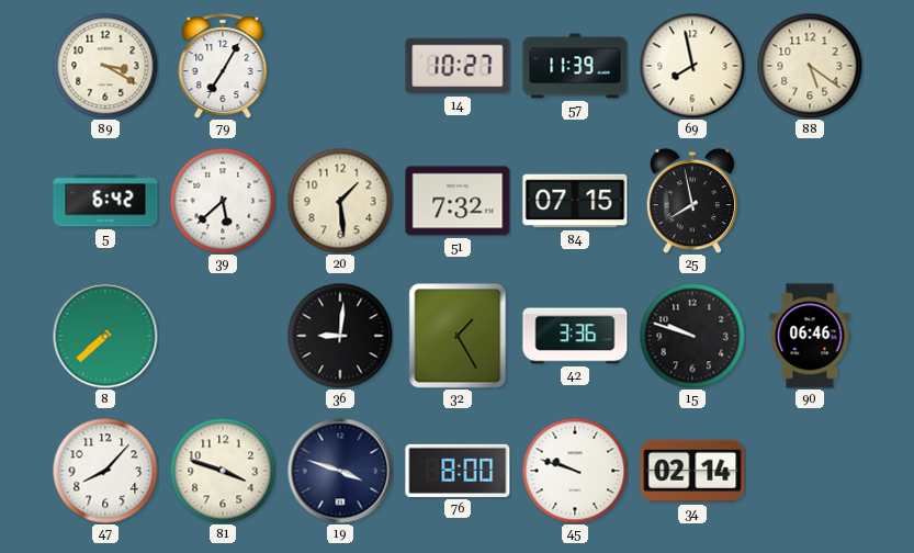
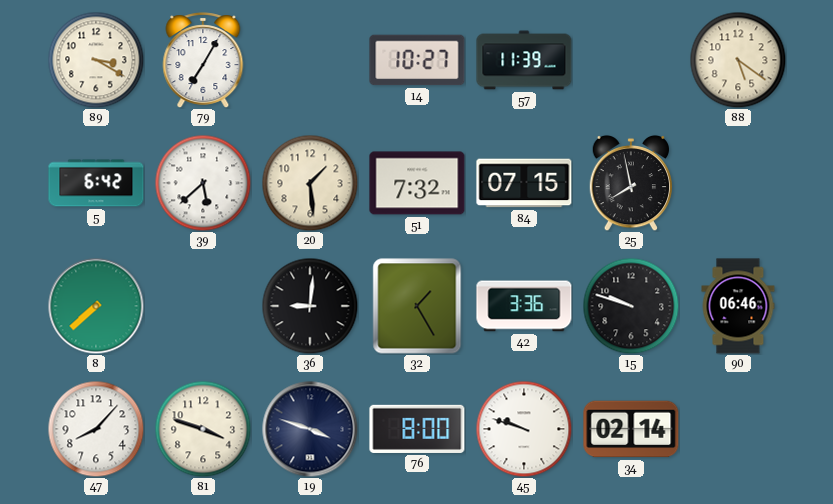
69: 7:58 -> none (692, 66)
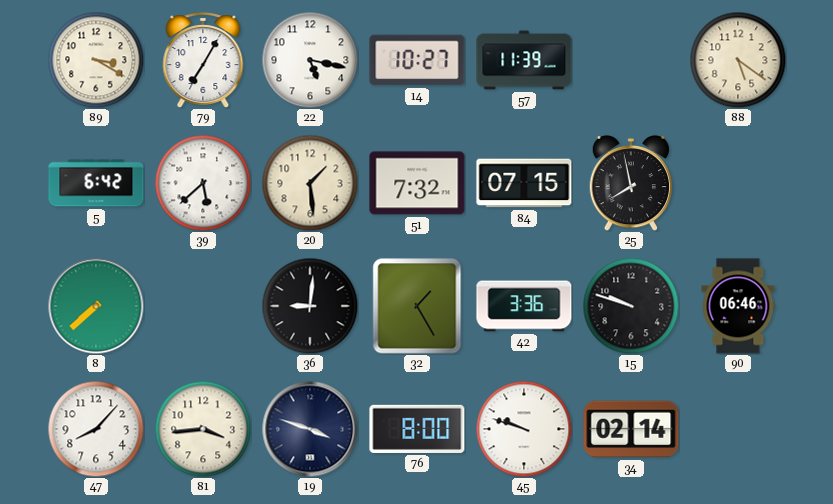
22: none -> 5:17 (310, 60)
81: 3:48 -> 3:44 (203, 429)
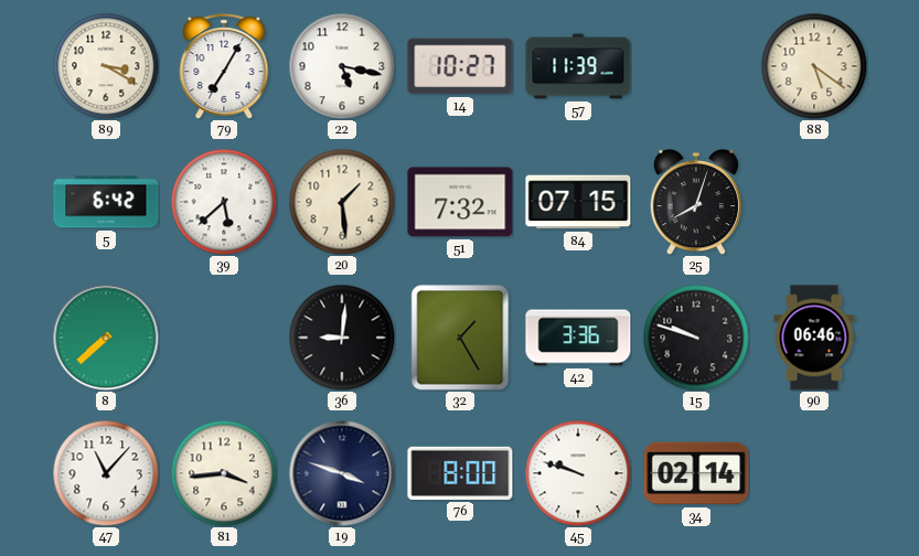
25: 7:58 -> 8:03 (695, 202)
47: 8:07 -> 11:07 (106, 473)
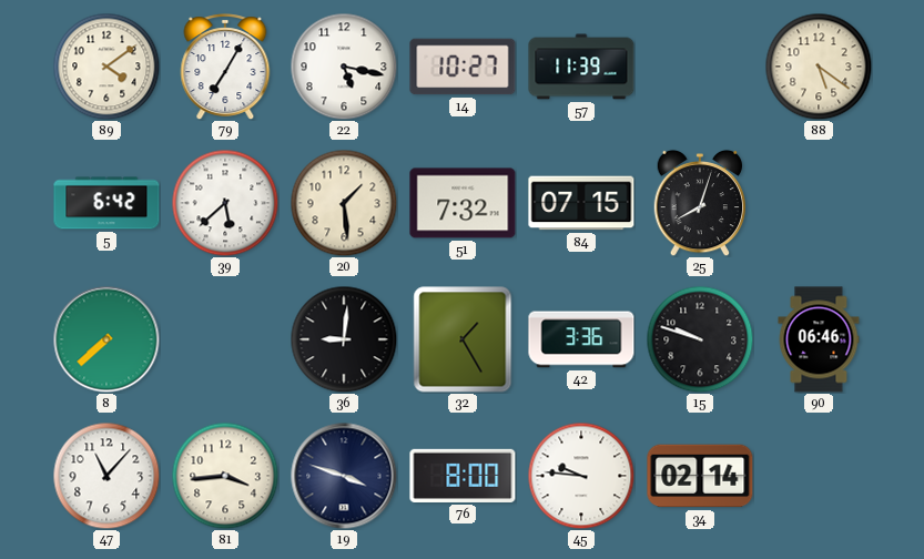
89: 3:20 -> 4:09 (106, 67)
45: 9:48 -> 9:46 (581, 476)
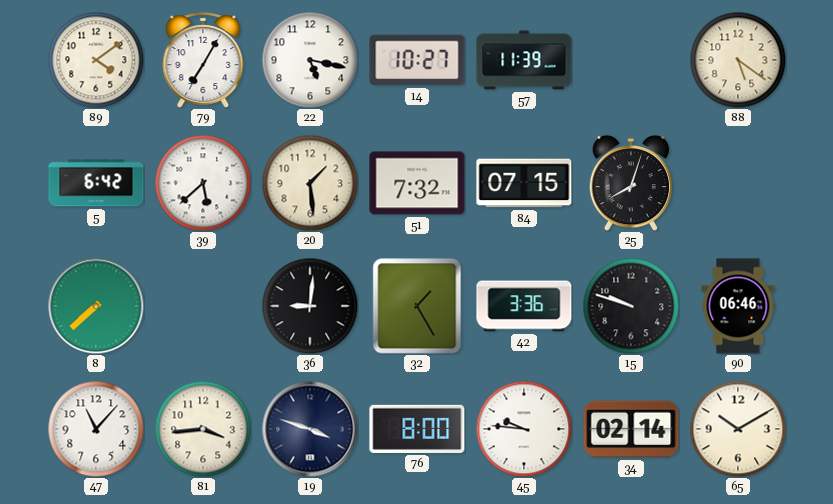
65: none -> 10:10 (738, 429)
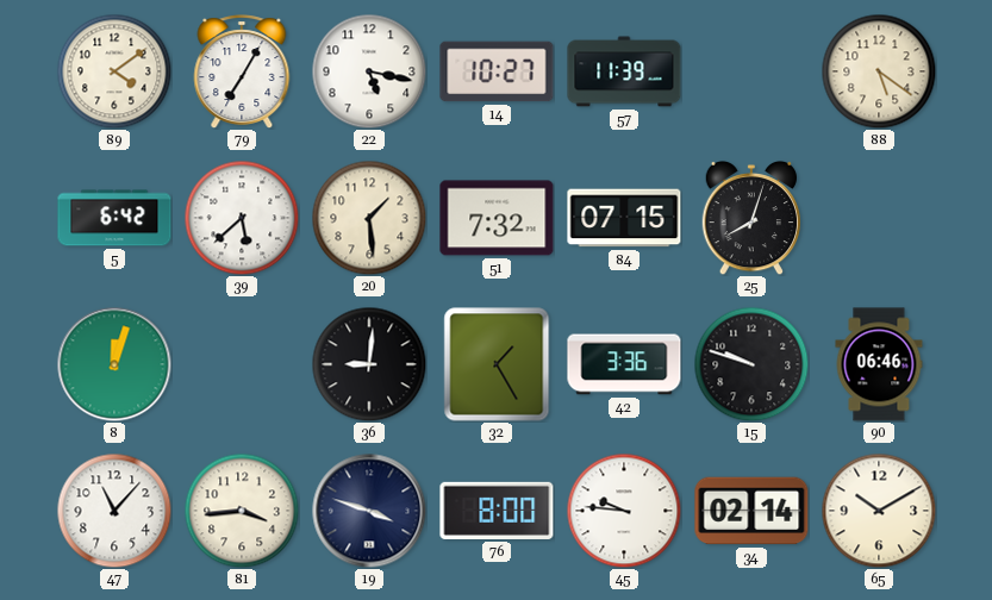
8: 7:38 -> 12:03 (114, 364)
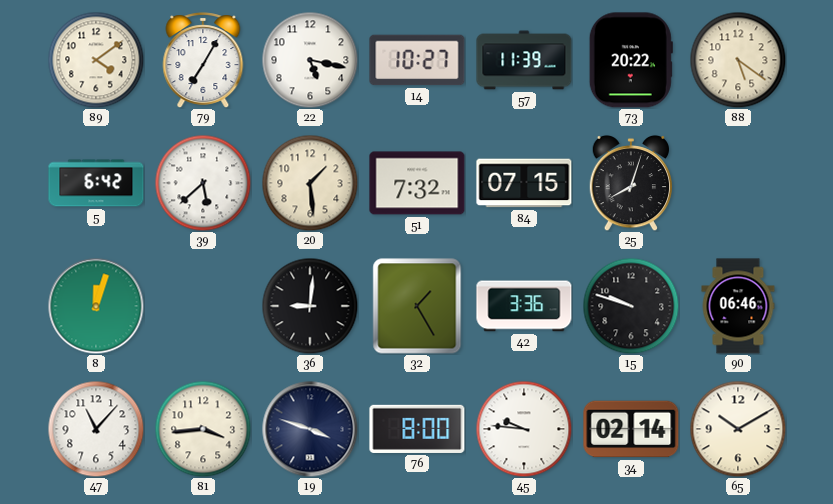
73: none -> 20:22 (631, 60)
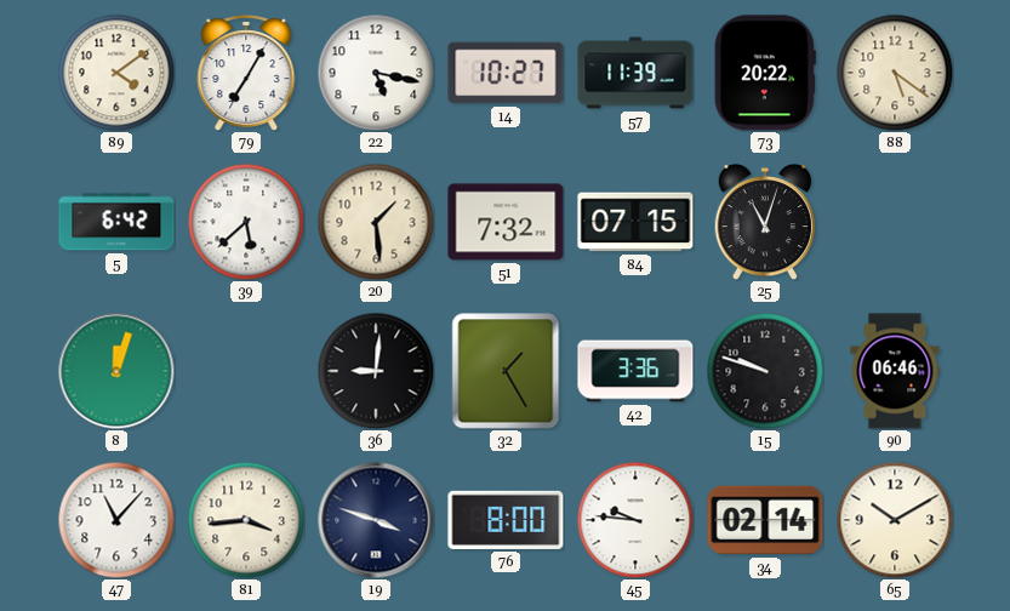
25: 8:03 -> 11:03 (764, 222)
